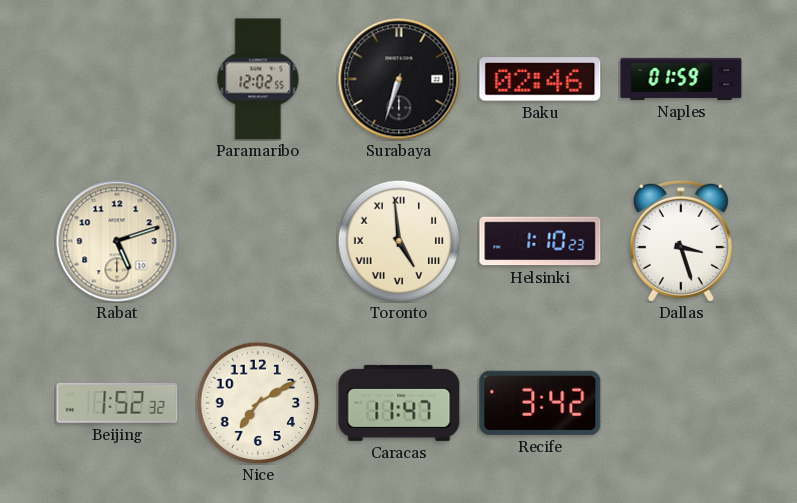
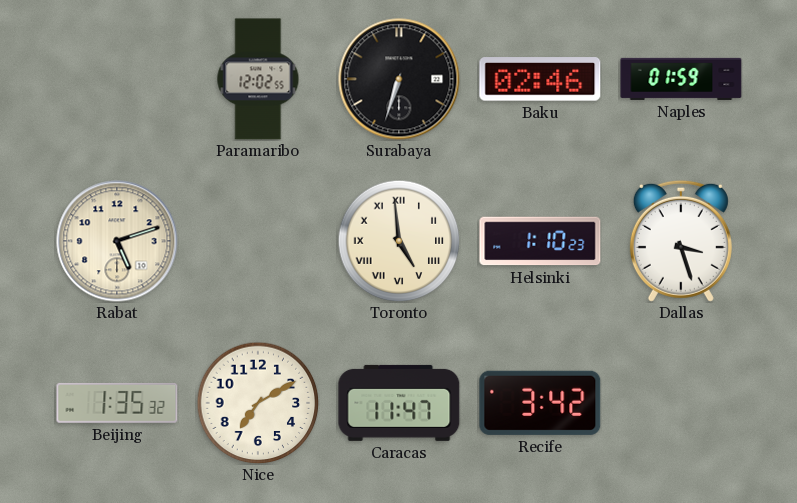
Beijing: 1:52 -> 1:35 (117, 403)
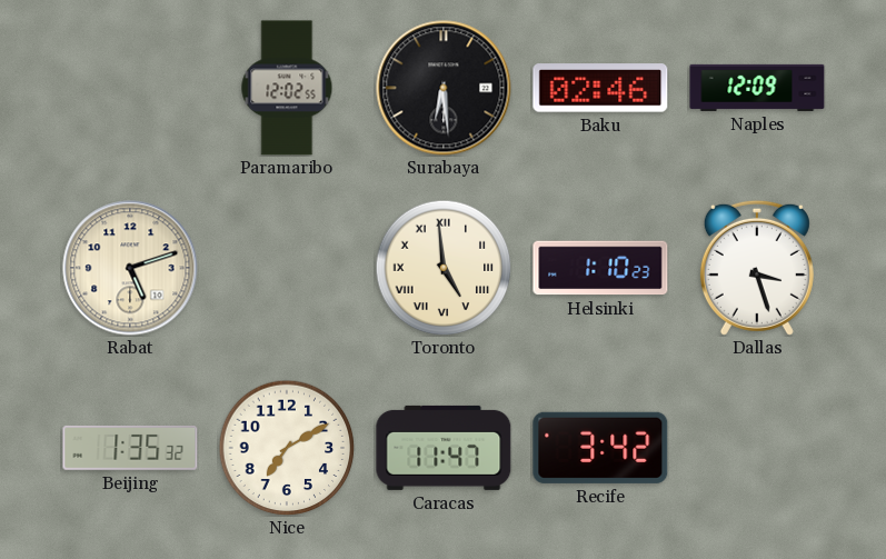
Surabaya: 6:33 -> 6:29 (444, 88)
Naples: 01:59 -> 12:09 (757, 88)
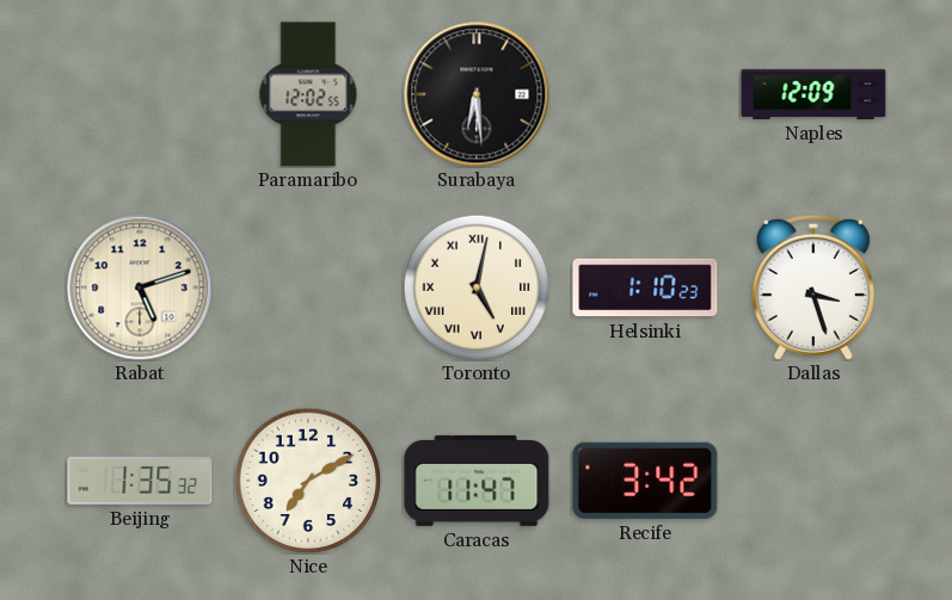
Baku: 02:46 -> none (600, 88)
Toronto: 4:59 -> 5:02 (477, 287)
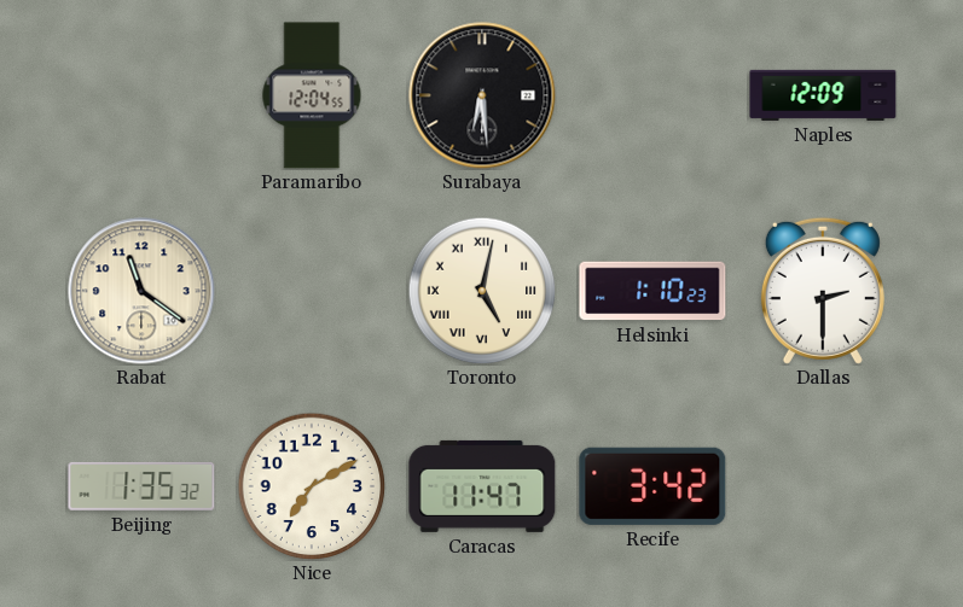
Paramaribo: 12:02 -> 12:04 (312, 95)
Rabat: 5:12 -> 11:21 (141, 291)
Dallas: 3:27 -> 2:30 (823, 291)
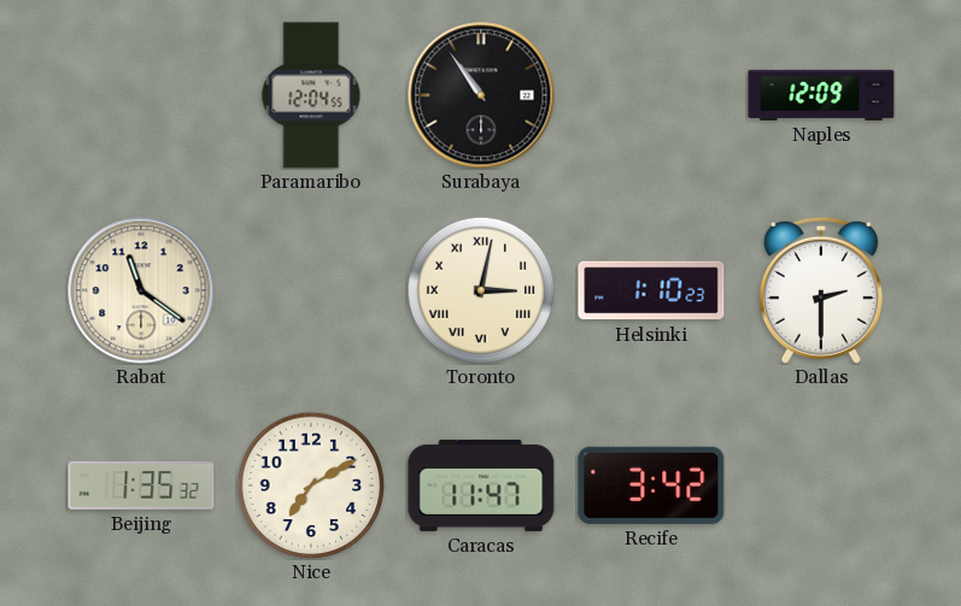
Surabaya: 6:29 -> 10:54 (481, 95)
Toronto: 5:02 -> 3:02 (481, 290)
